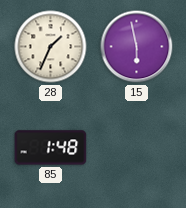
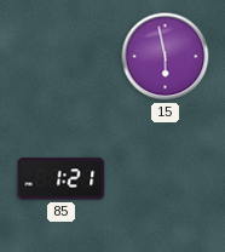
28: 1:34 -> none (51, 47)
85: 1:48 -> 1:21 (62, 179)
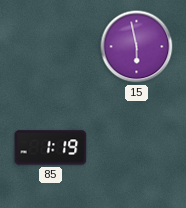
85: 1:21 -> 1:19 (51, 148)
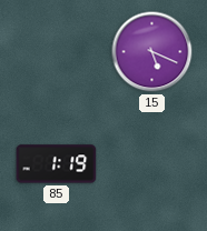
15: 5:58 -> 5:19 (152, 52)
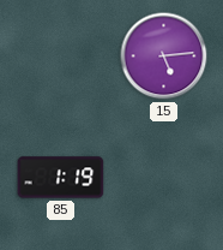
15: 5:19 -> 5:14 (164, 56)
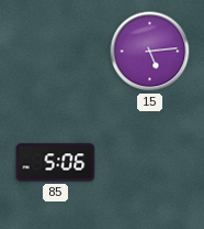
85: 1:19 -> 5:06 (56, 163)
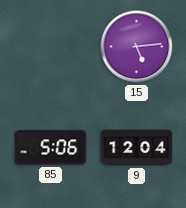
9: none -> 12:04 (137, 148)
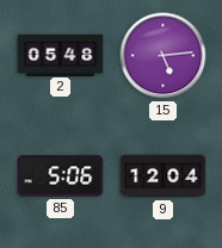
2: none -> 05:48 (61, 55)
